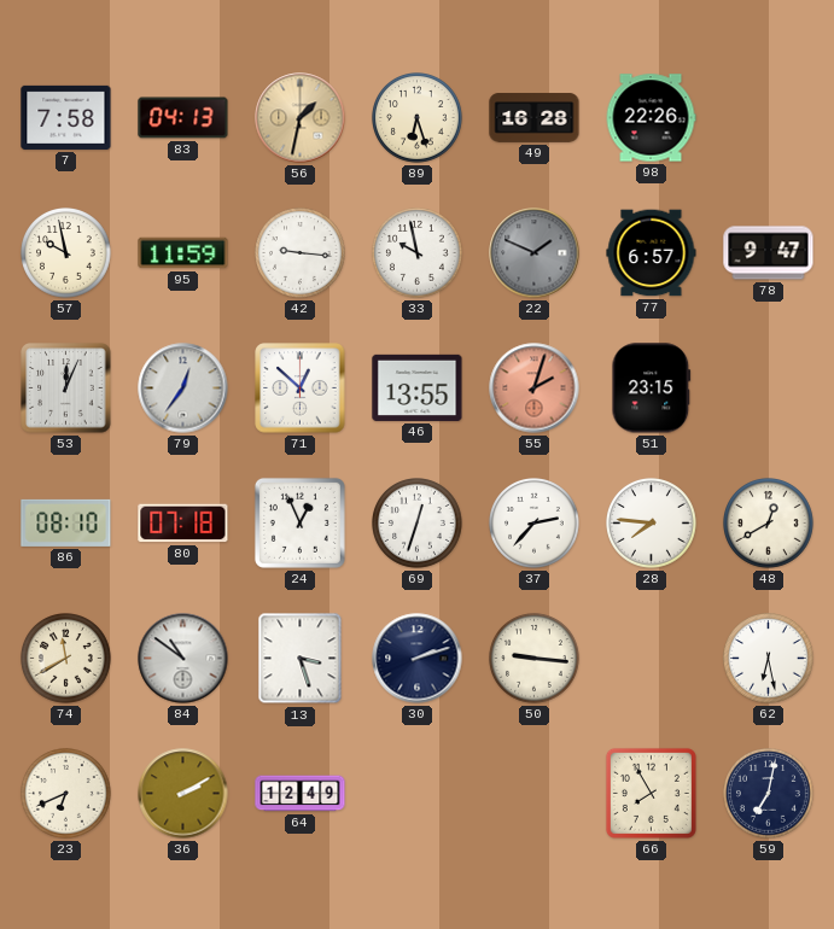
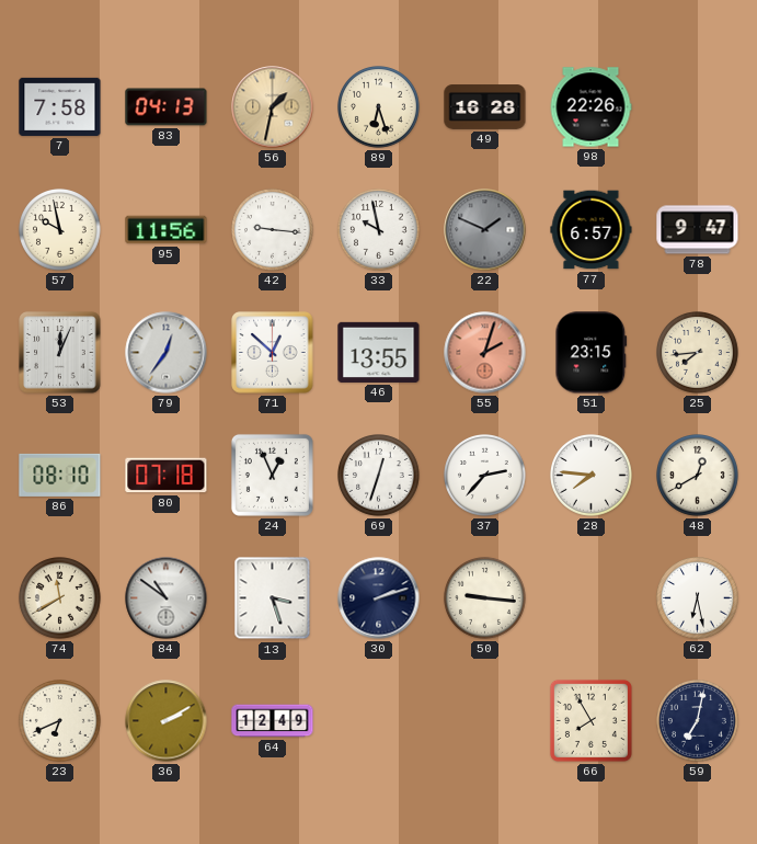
95: 11:59 -> 11:56 (167, 230)
25: none -> 7:44 (698, 353)
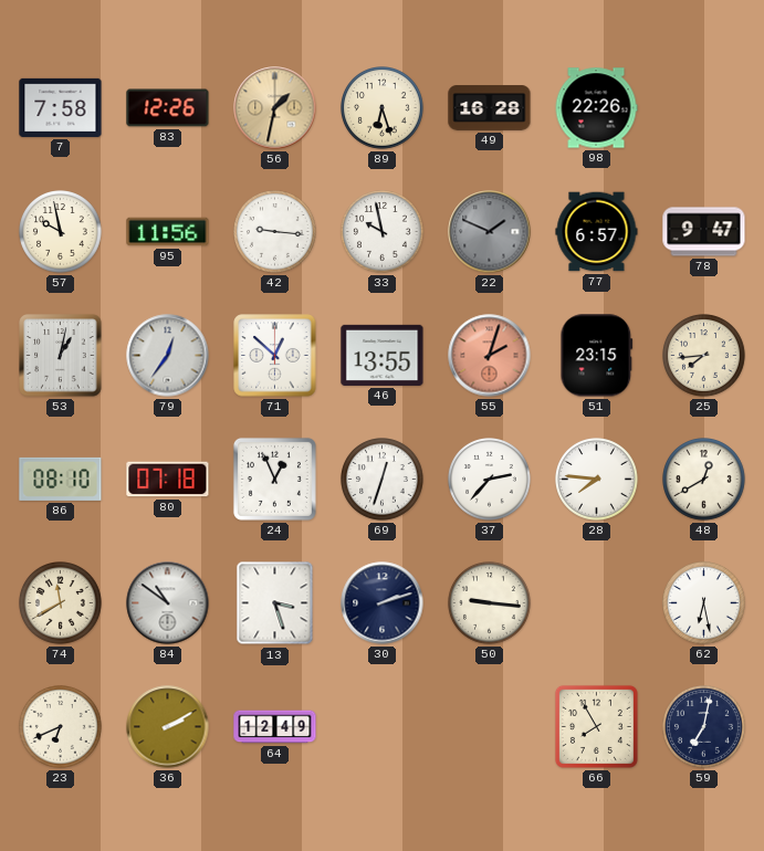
83: 04:13 -> 12:26 (168, 108)
53: 12:04 -> 1:02 (61, 356)
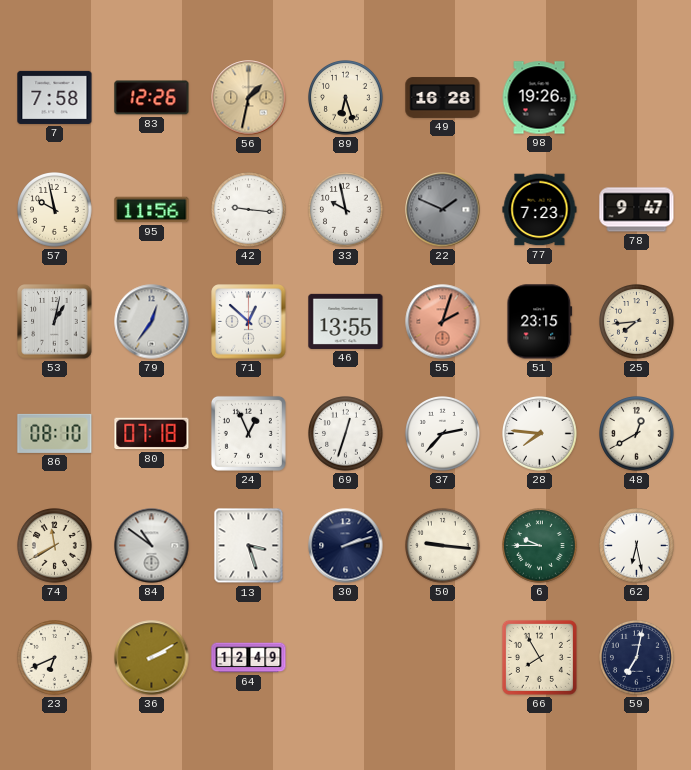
98: 22:26 -> 19:26 (539, 98)
77: 6:57 -> 7:23 (540, 210)
6: none -> 9:45 (540, 546)
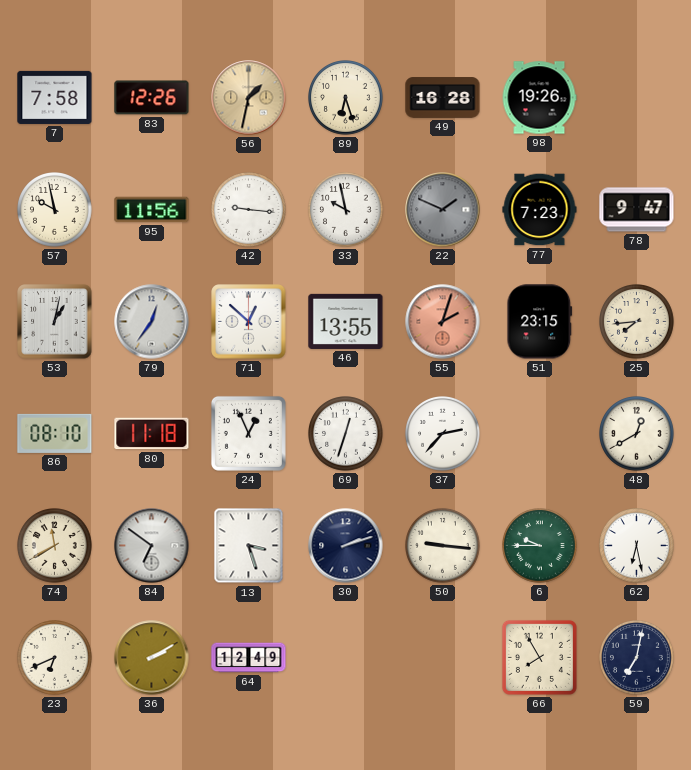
80: 07:18 -> 11:18 (152, 434)
28: 7:46 -> none (540, 434)
84: 10:51 -> 6:51 (152, 546)
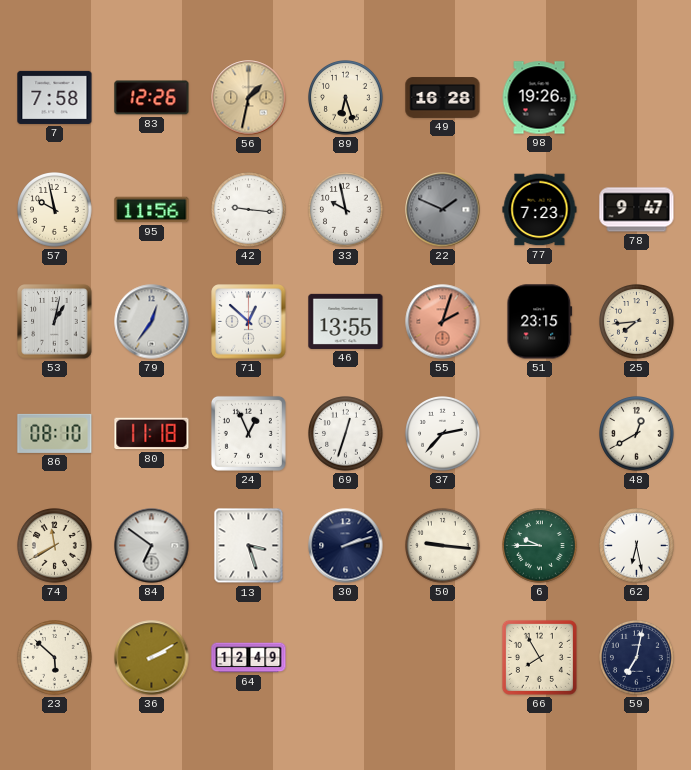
23: 6:41 -> 5:52 (55, 658)
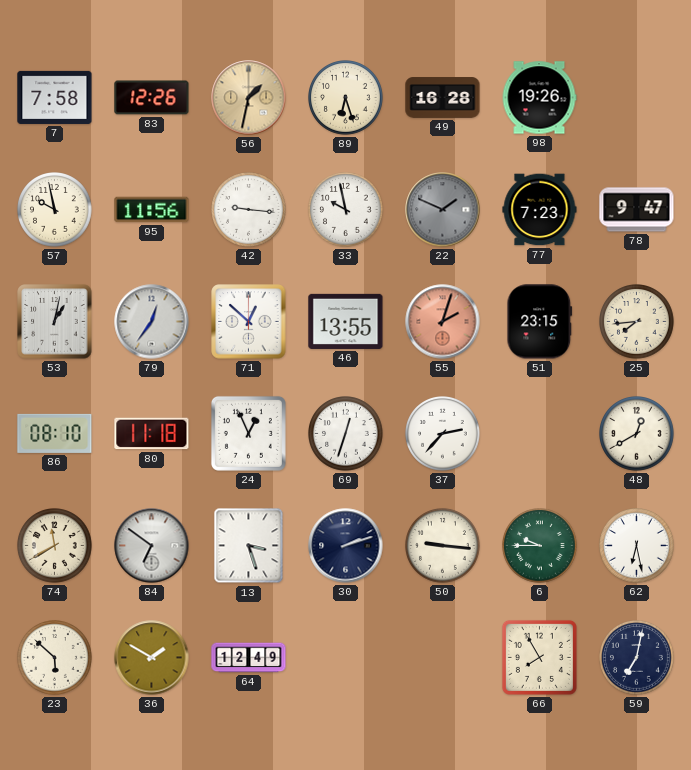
36: 2:10 -> 1:50 (152, 658)
